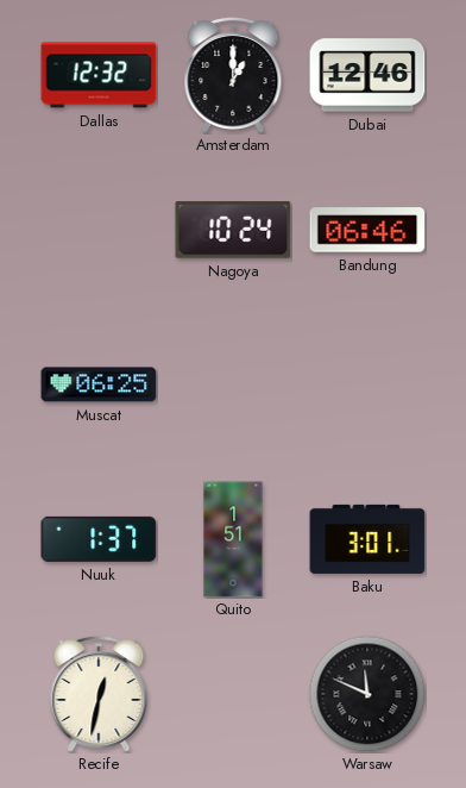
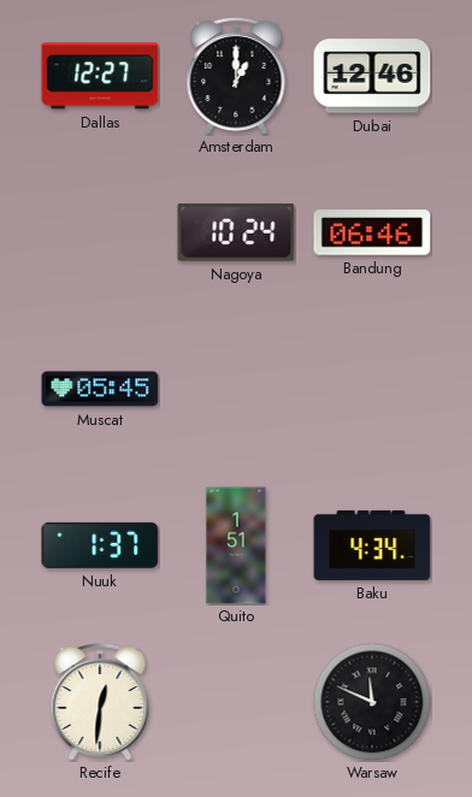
Dallas: 12:32 -> 12:27 (100, 76)
Muscat: 06:25 -> 05:45 (100, 389)
Baku: 3:01 -> 4:34 (372, 545)
Recife: 12:32 -> 12:31 (100, 701)
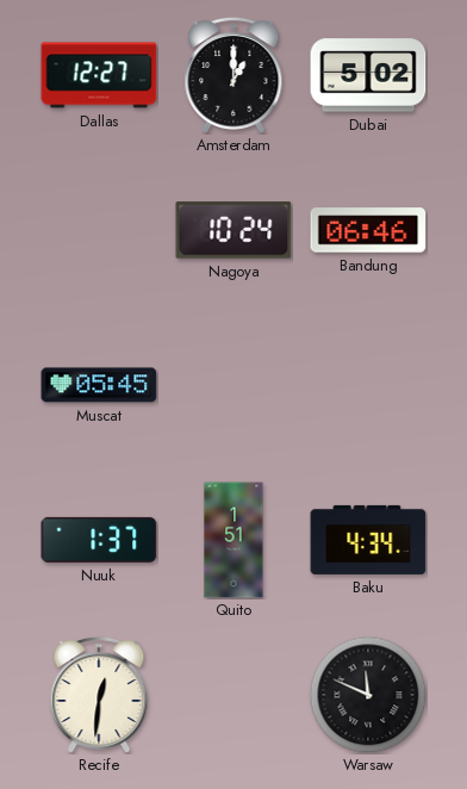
Dubai: 12:46 -> 5:02 (368, 75)
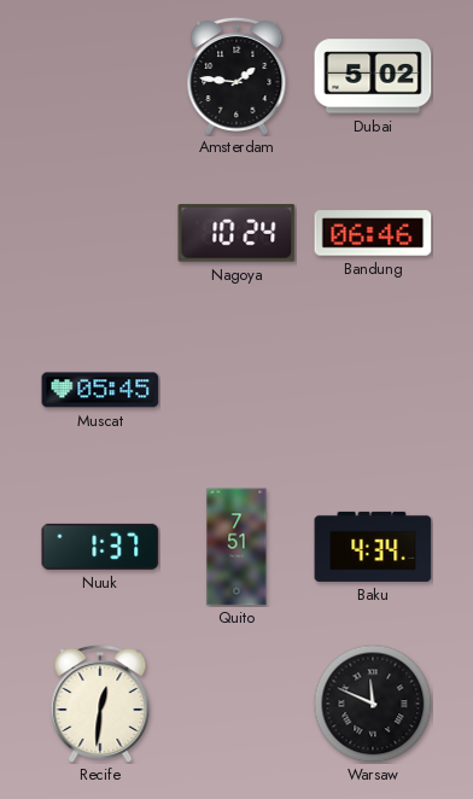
Dallas: 12:27 -> none (99, 75)
Amsterdam: 1:00 -> 1:46 (237, 75)
Quito: 1:51 -> 7:51 (237, 547)
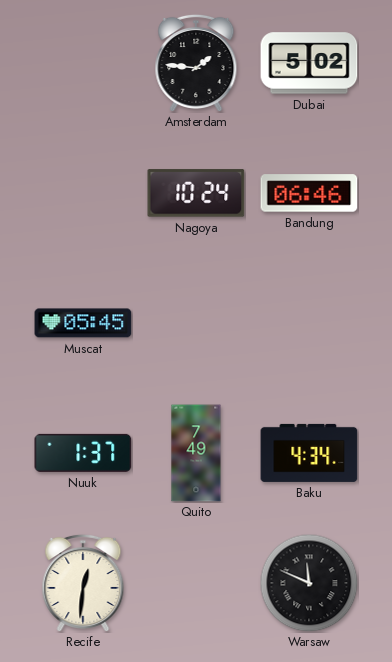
Quito: 7:51 -> 7:49 (196, 453)
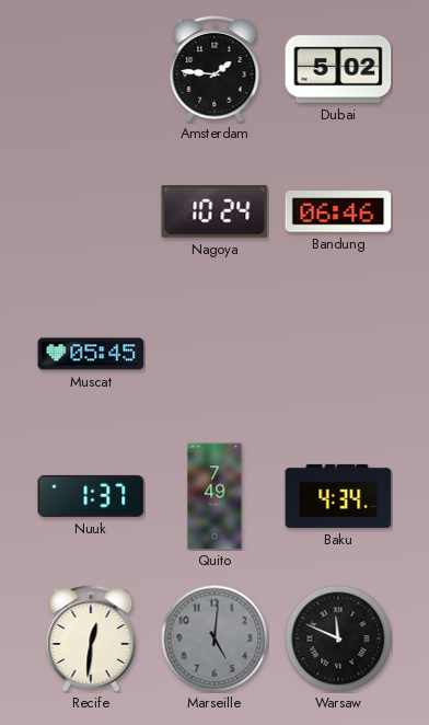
Marseille: none -> 5:01 (215, 638)
